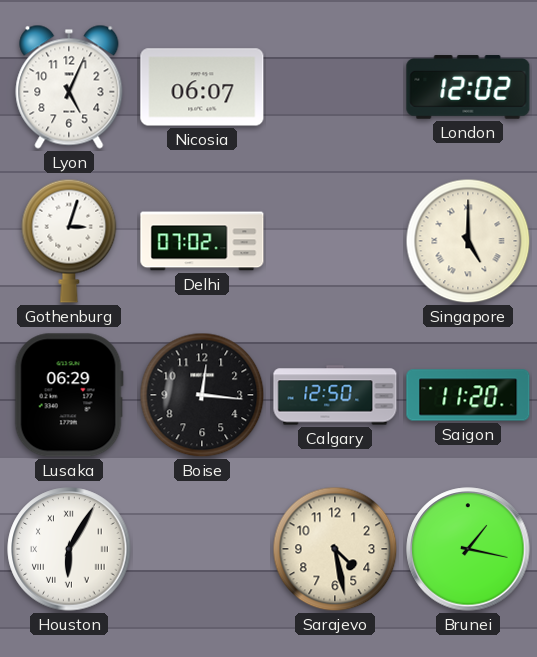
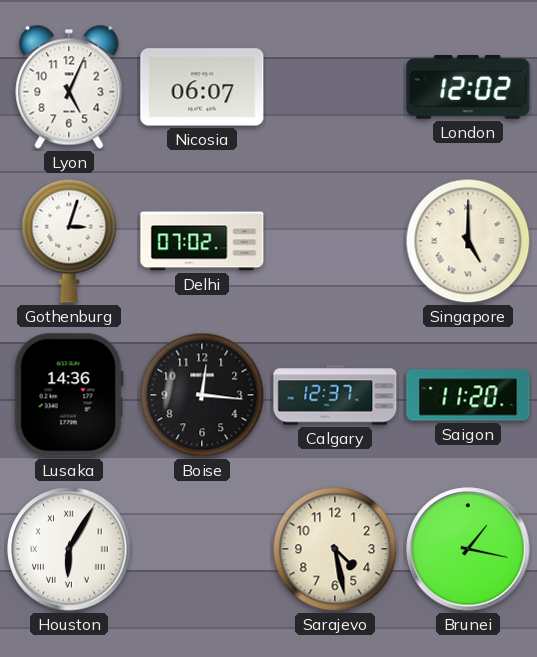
Lusaka: 06:29 -> 14:36 (69, 395)
Calgary: 12:50 -> 12:37 (335, 395)
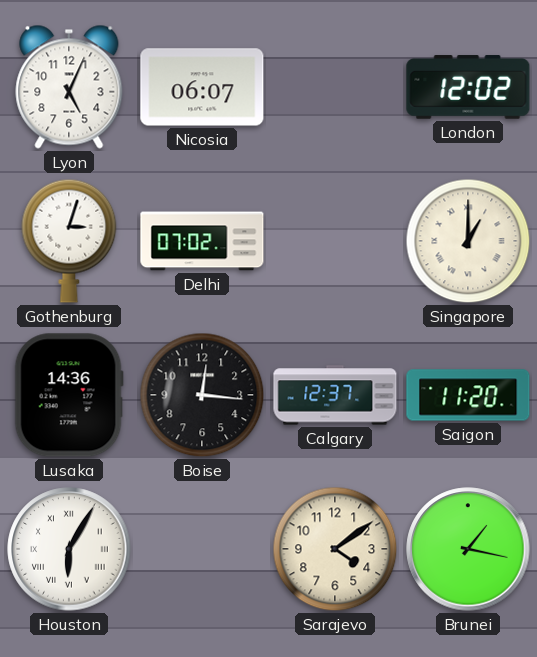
Singapore: 5:00 -> 1:00 (468, 241)
Sarajevo: 4:28 -> 4:09 (335, 549)
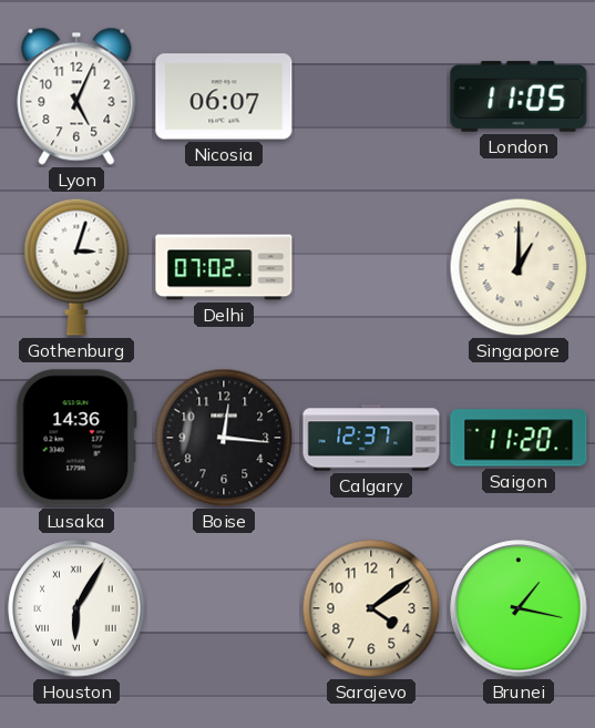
London: 12:02 -> 11:05 (519, 96)
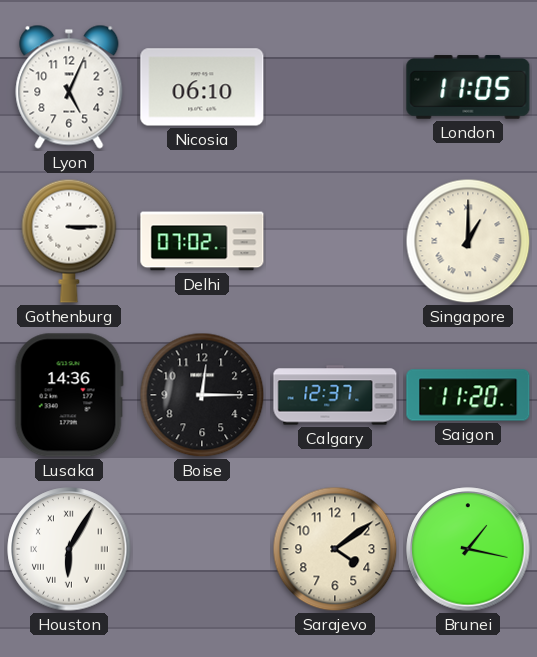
Nicosia: 06:07 -> 06:10 (202, 87)
Gothenburg: 3:03 -> 3:15 (69, 241)
Boise: 12:16 -> 12:15 (202, 395)
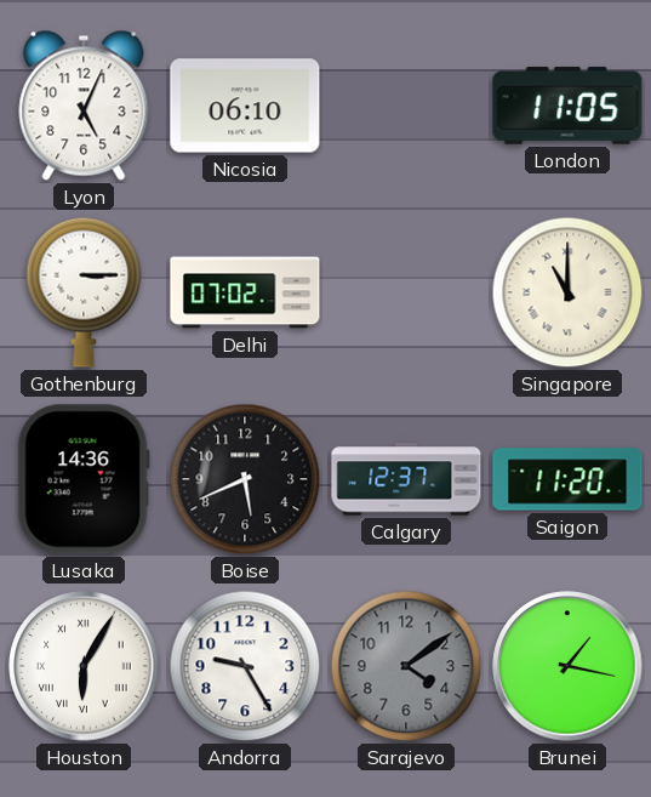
Singapore: 1:00 -> 11:00 (567, 292)
Boise: 12:15 -> 5:41 (245, 479)
Andorra: none -> 9:25 (245, 666)
Sarajevo dial: cream -> grey (406, 666)
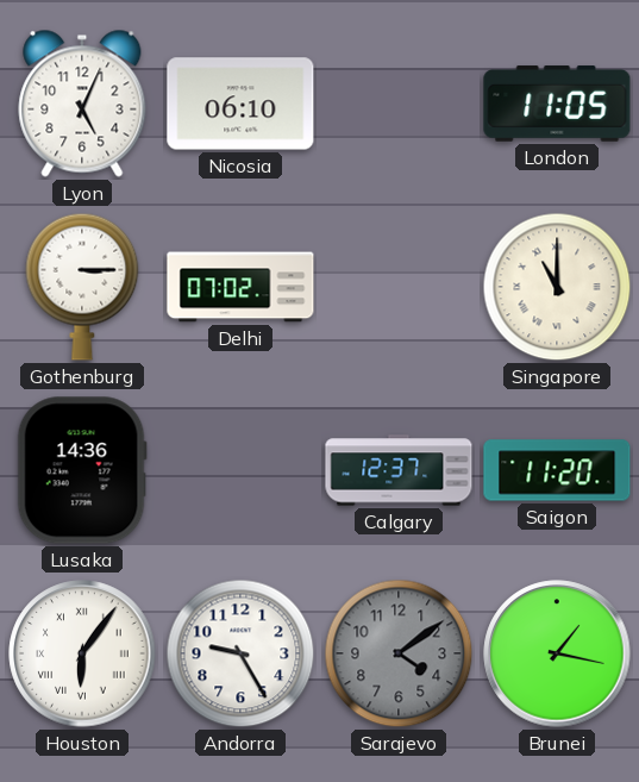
Boise: 5:41 -> none (245, 479)
Houston: 6:05 -> 6:06 (82, 653)
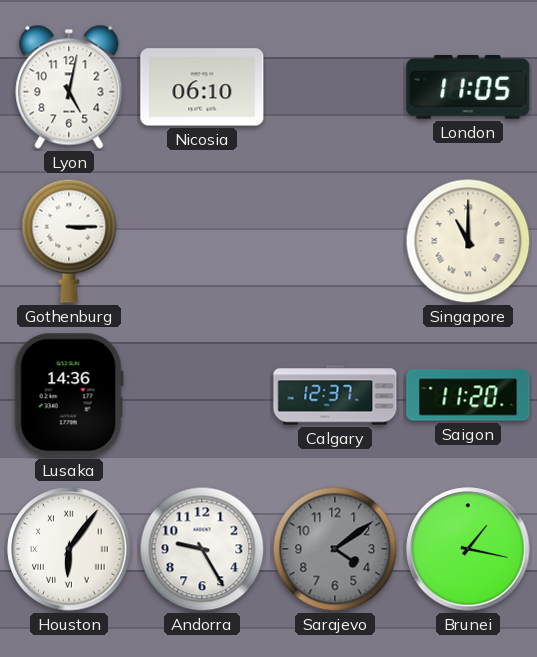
Lyon: 5:04 -> 5:02 (69, 87)
Delhi: 07:02 -> none (240, 287)
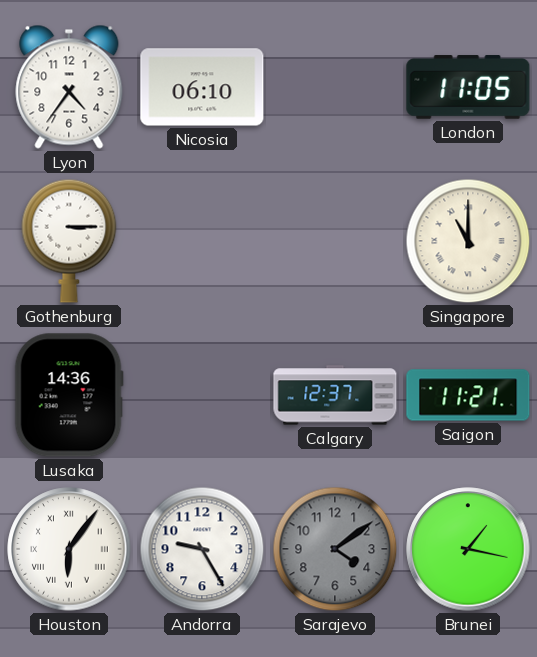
Lyon: 5:02 -> 4:36 (69, 87)
Saigon: 11:20 -> 11:21 (468, 395)
